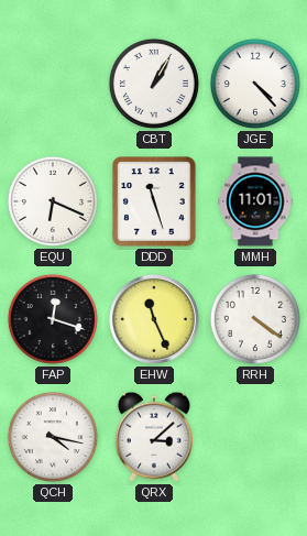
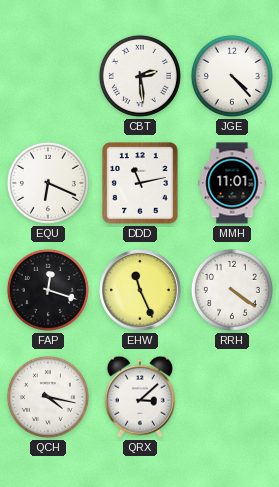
CBT: 1:05 -> 2:29 (140, 76)
DDD: 11:27 -> 11:13 (140, 183)
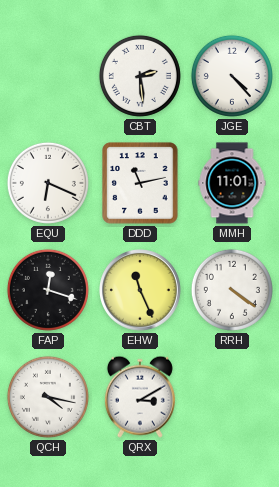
QRX: 3:08 -> 3:10 (140, 397)
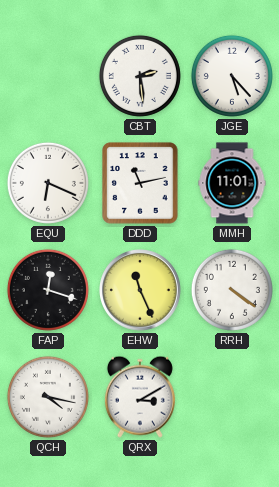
JGE: 4:23 -> 5:23 (232, 76)
